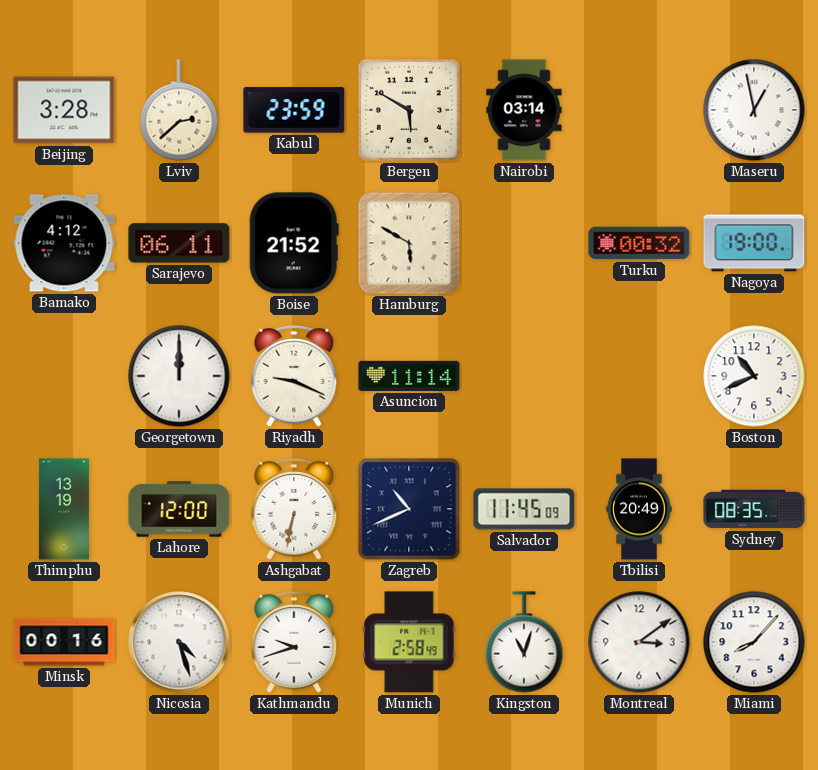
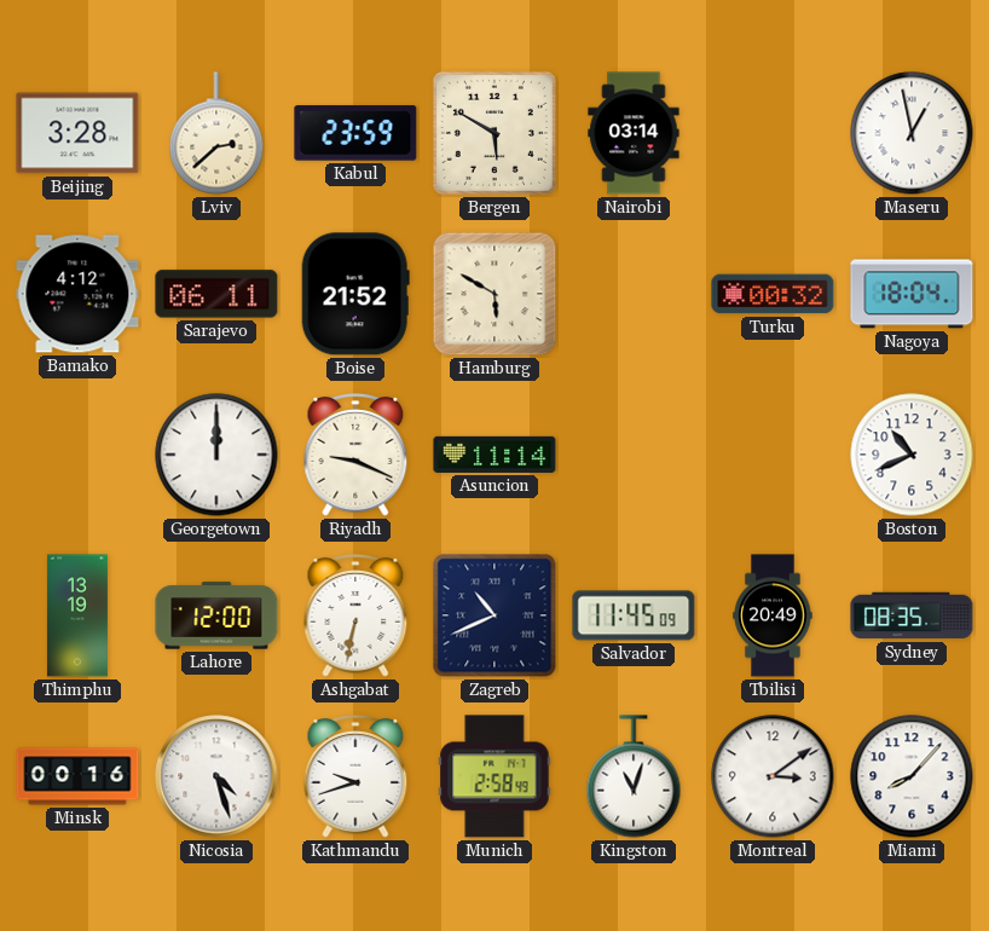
Nagoya: 19:00 -> 18:04 (912, 294)
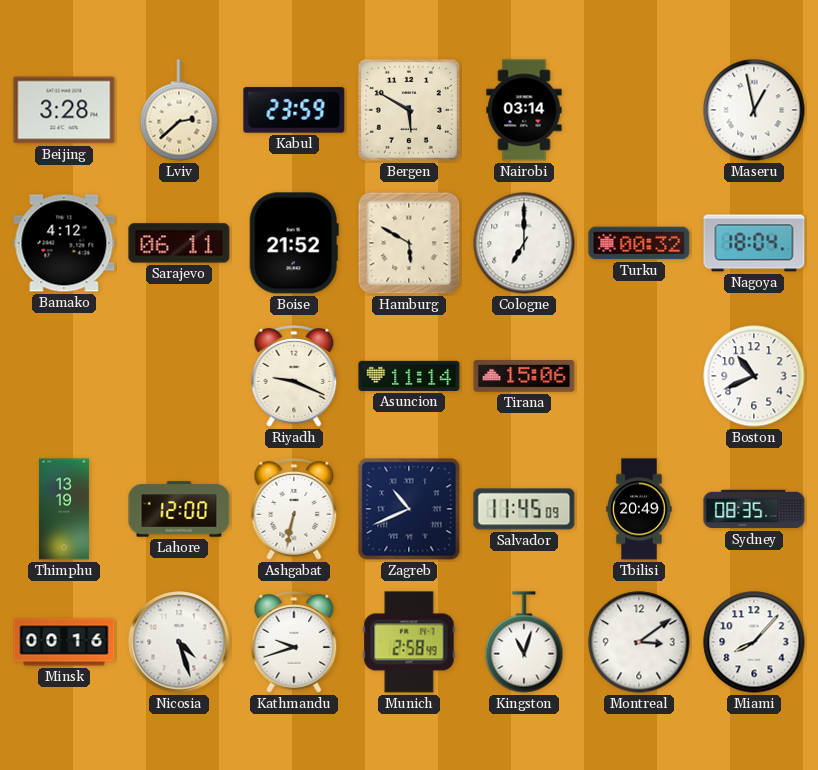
Cologne: none -> 7:00 (524, 243)
Georgetown: 12:00 -> none (216, 455)
Tirana: none -> 15:06 (524, 377)
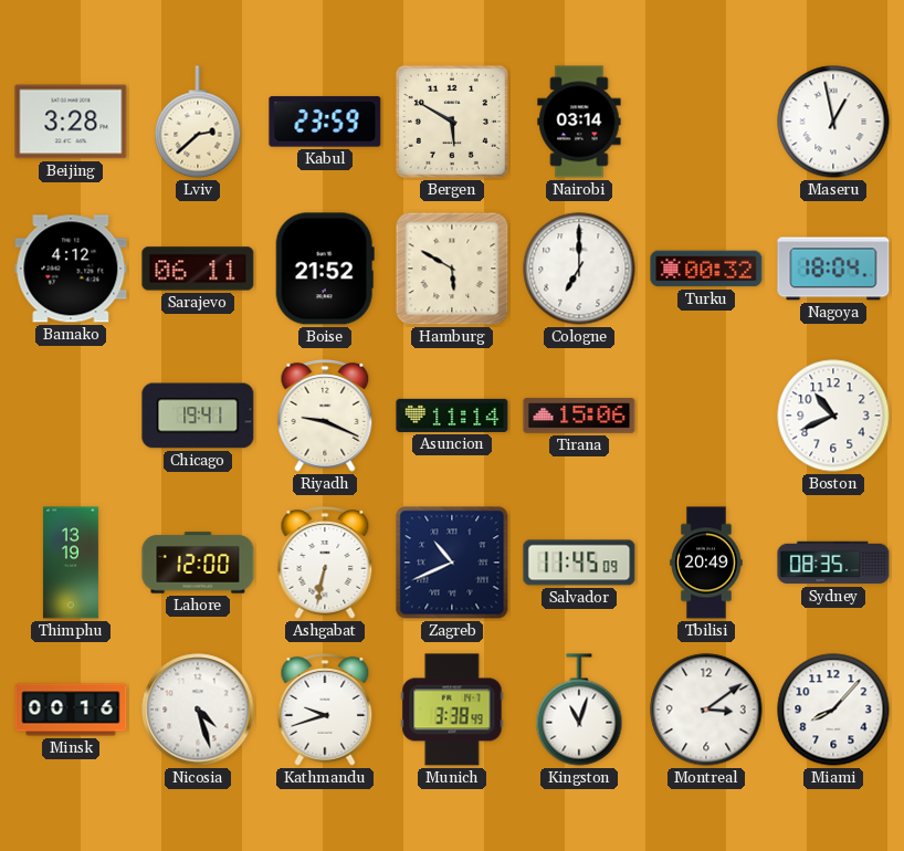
Chicago: none -> 19:41 (198, 416)
Munich: 2:58 -> 3:38 (452, 710)
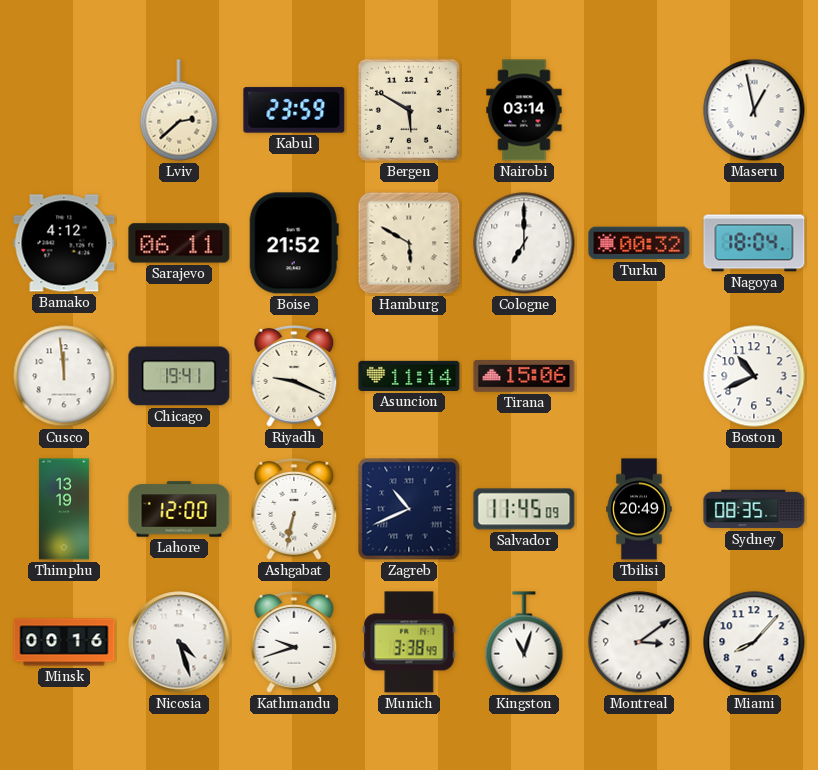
Beijing: 3:28 -> none (71, 122)
Cusco: none -> 11:59 (64, 376)
